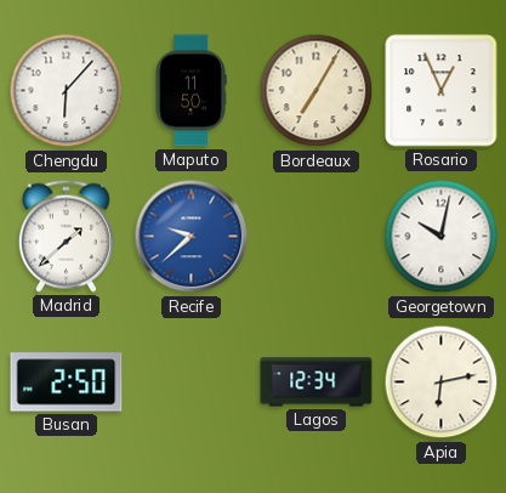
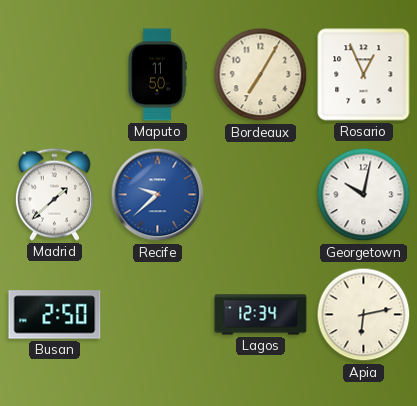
Chengdu: 6:07 -> none (67, 91)
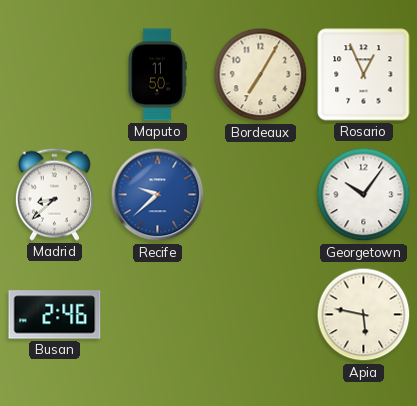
Madrid: 1:38 -> 8:38 (54, 194)
Georgetown: 10:02 -> 10:06 (364, 195)
Busan: 2:50 -> 2:46 (55, 315)
Lagos: 12:34 -> none (261, 315)
Apia: 6:13 -> 5:47 (364, 315)
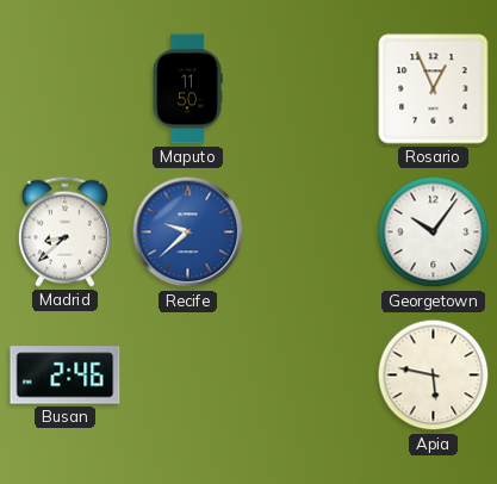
Bordeaux: 7:05 -> none (261, 75)
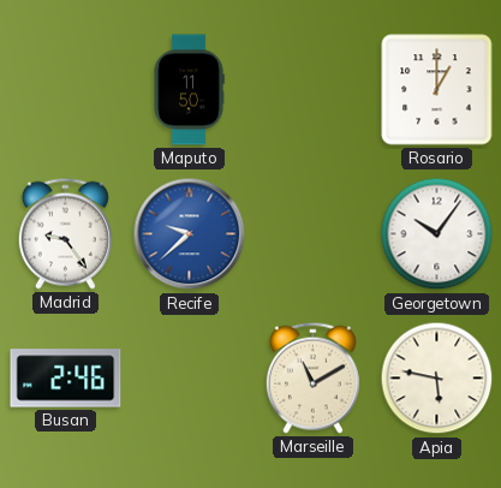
Rosario: 12:56 -> 1:00 (437, 90)
Madrid: 8:38 -> 9:24 (65, 233)
Marseille: none -> 11:10 (312, 377)
